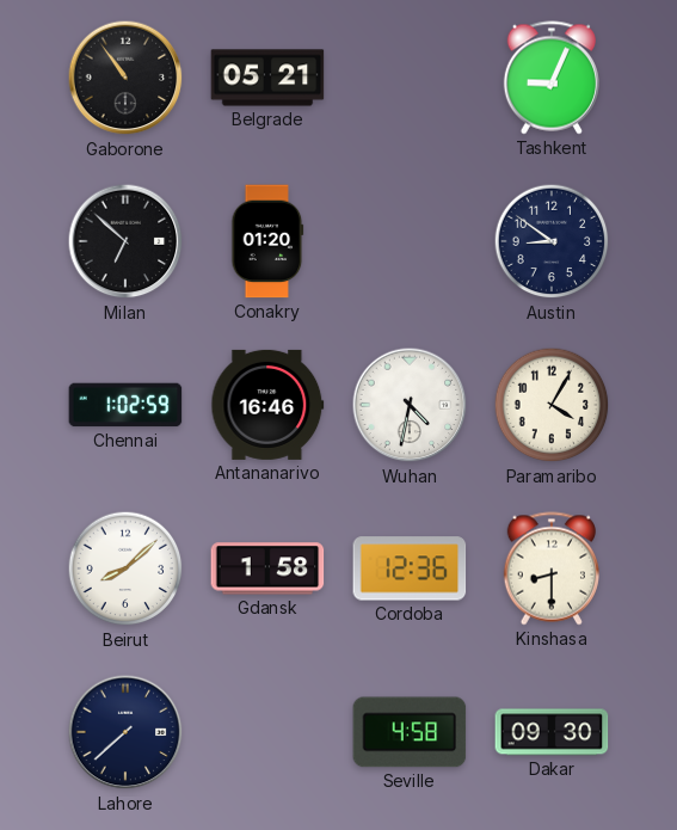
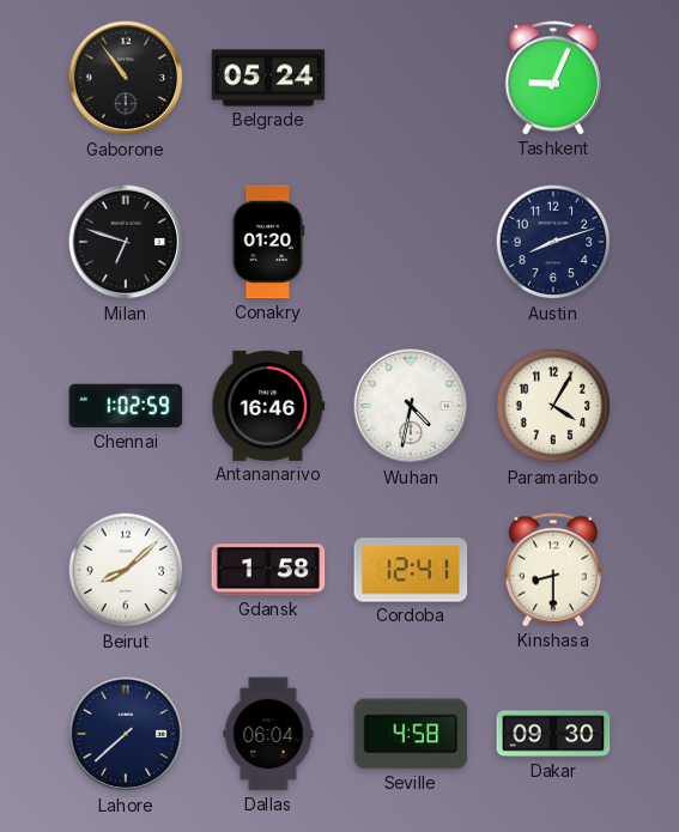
Belgrade: 05:21 -> 05:24 (268, 78)
Milan: 6:52 -> 6:48 (126, 242)
Austin: 8:51 -> 8:12 (553, 242)
Cordoba: 12:36 -> 12:41 (411, 570)
Dallas: none -> 06:04 (268, 734)
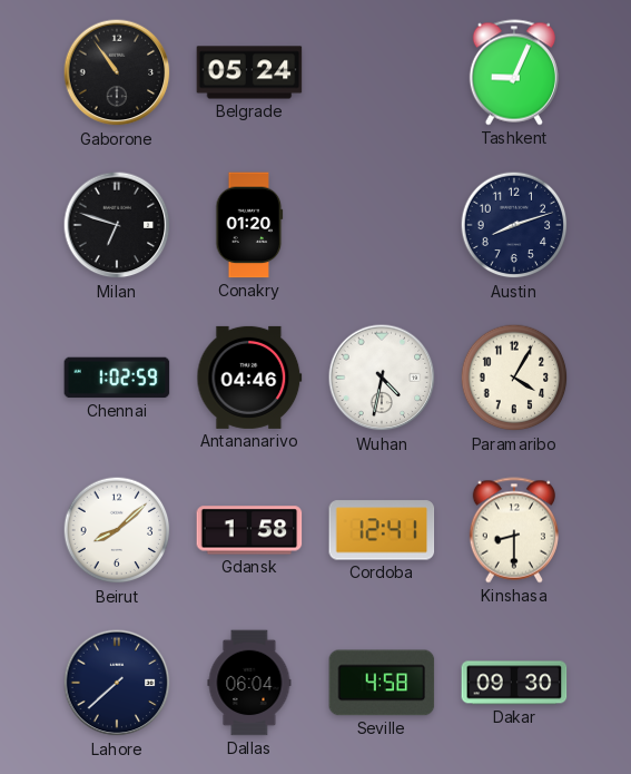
Antananarivo: 16:46 -> 04:46 (249, 378)
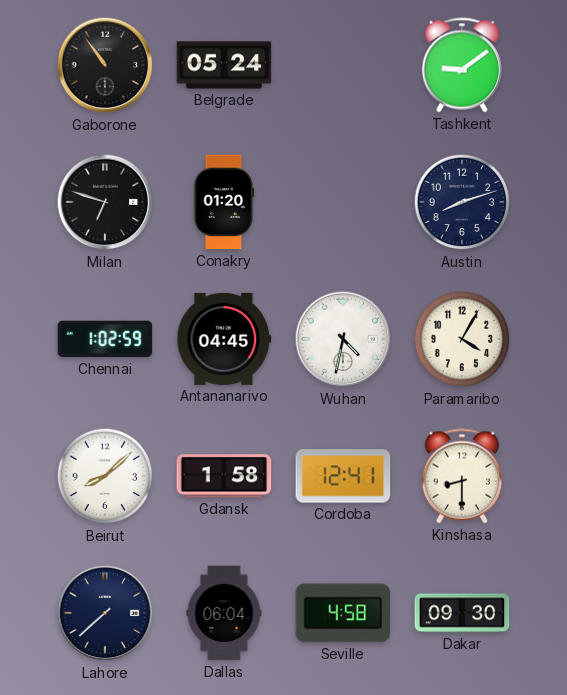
Tashkent: 9:04 -> 9:09 (462, 65)
Antananarivo: 04:46 -> 04:45 (224, 339)
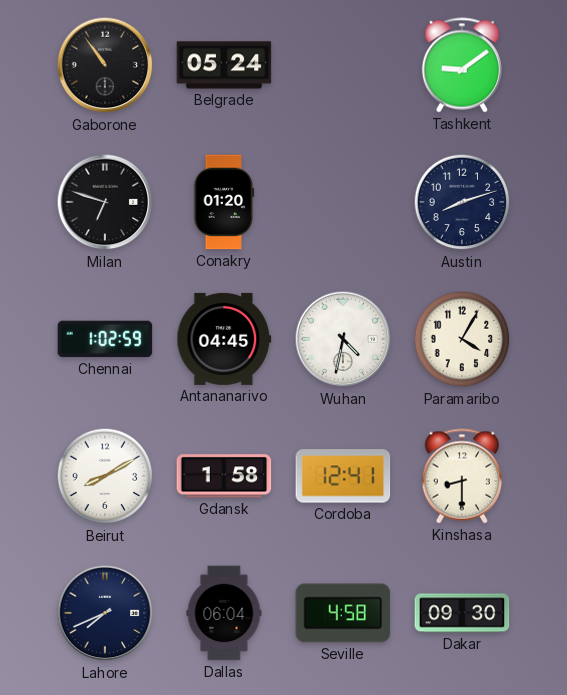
Beirut: 8:08 -> 8:10 (105, 476)
Lahore: 7:38 -> 7:41 (105, 613)
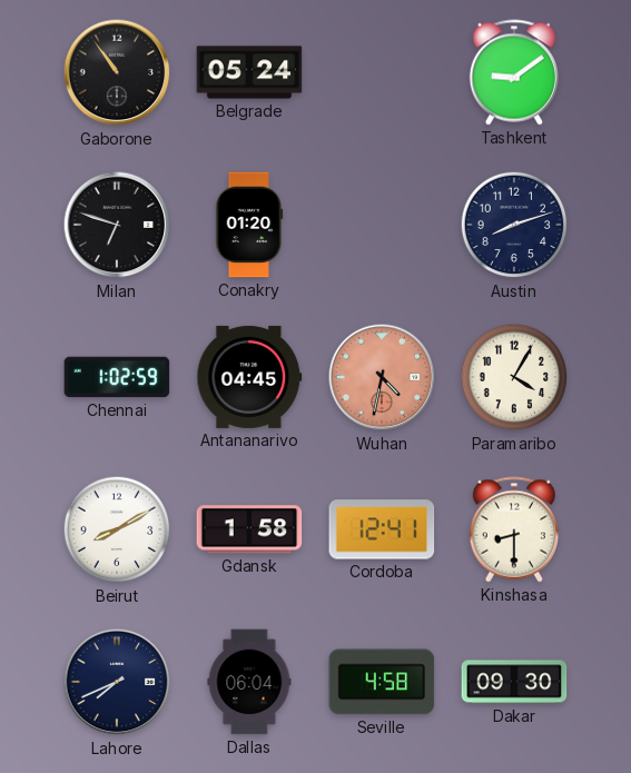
Wuhan dial: white -> salmon (382, 377)
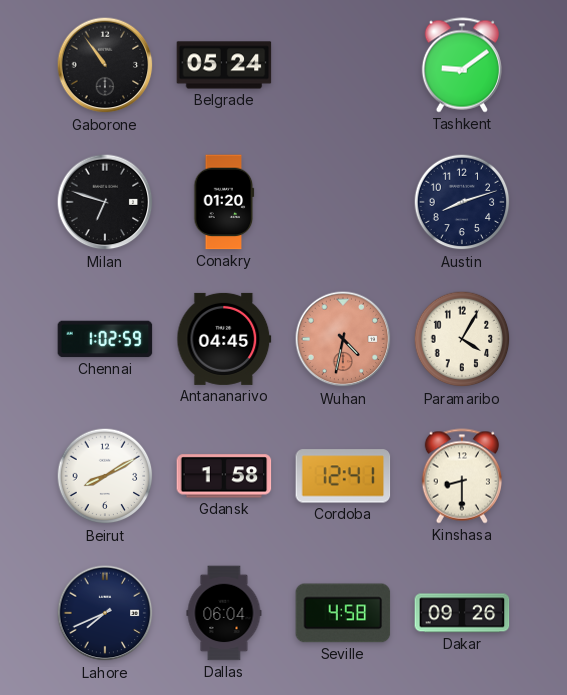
Dakar: 09:30 -> 09:26 (462, 613)
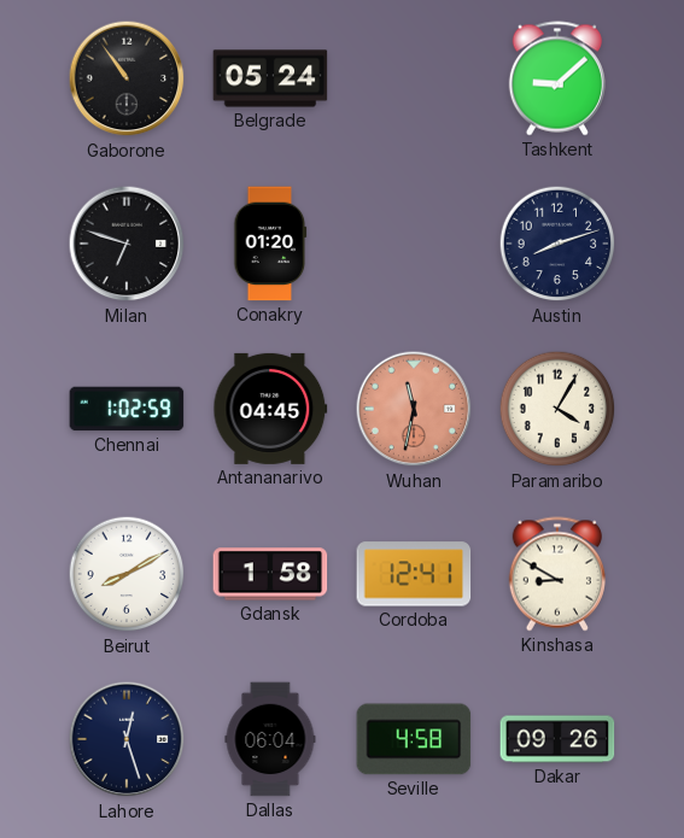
Tashkent: 9:09 -> 9:08 (557, 78)
Wuhan: 4:32 -> 11:32 (414, 409)
Kinshasa: 8:30 -> 8:50 (557, 574)
Lahore: 7:41 -> 12:27 (127, 739)
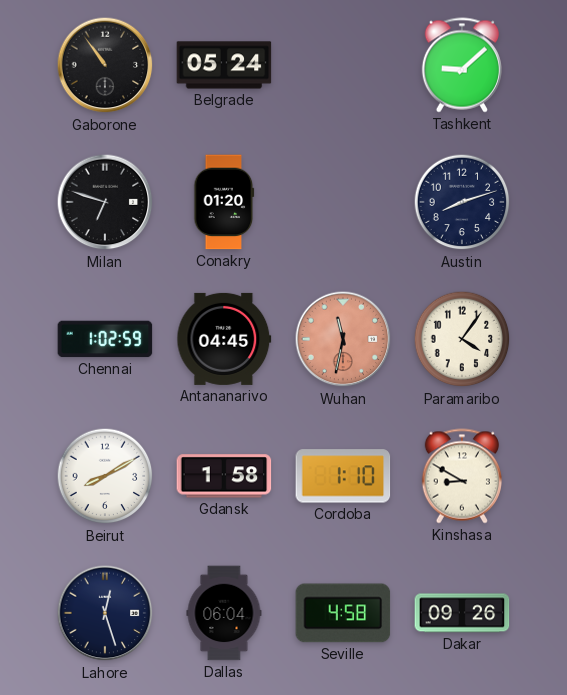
Paramaribo: 4:05 -> 4:06 (462, 339)
Cordoba: 12:41 -> 1:10 (343, 476)
